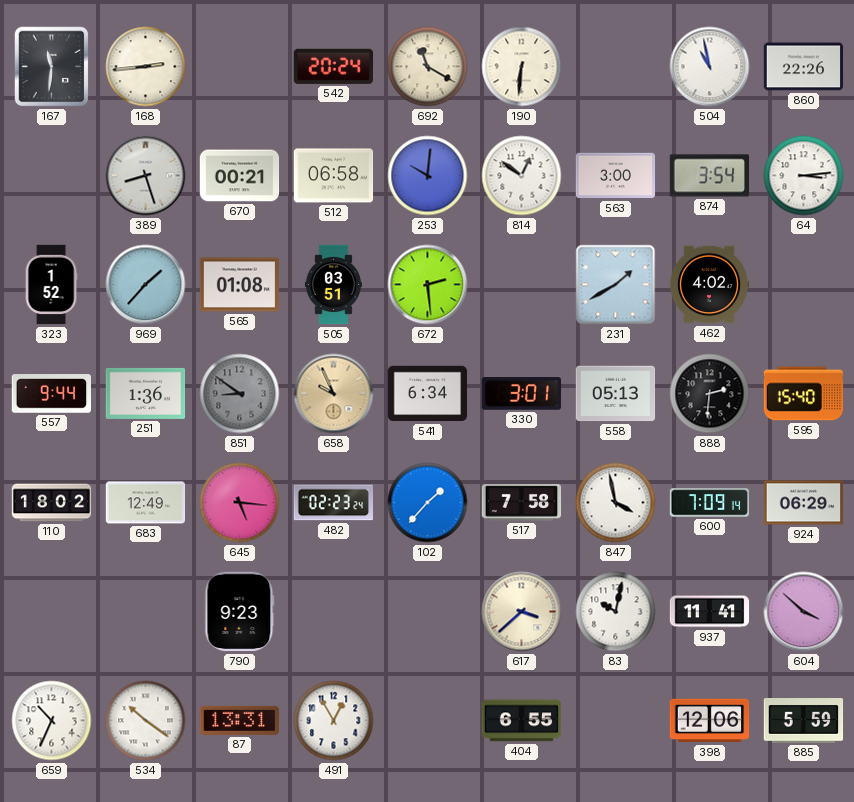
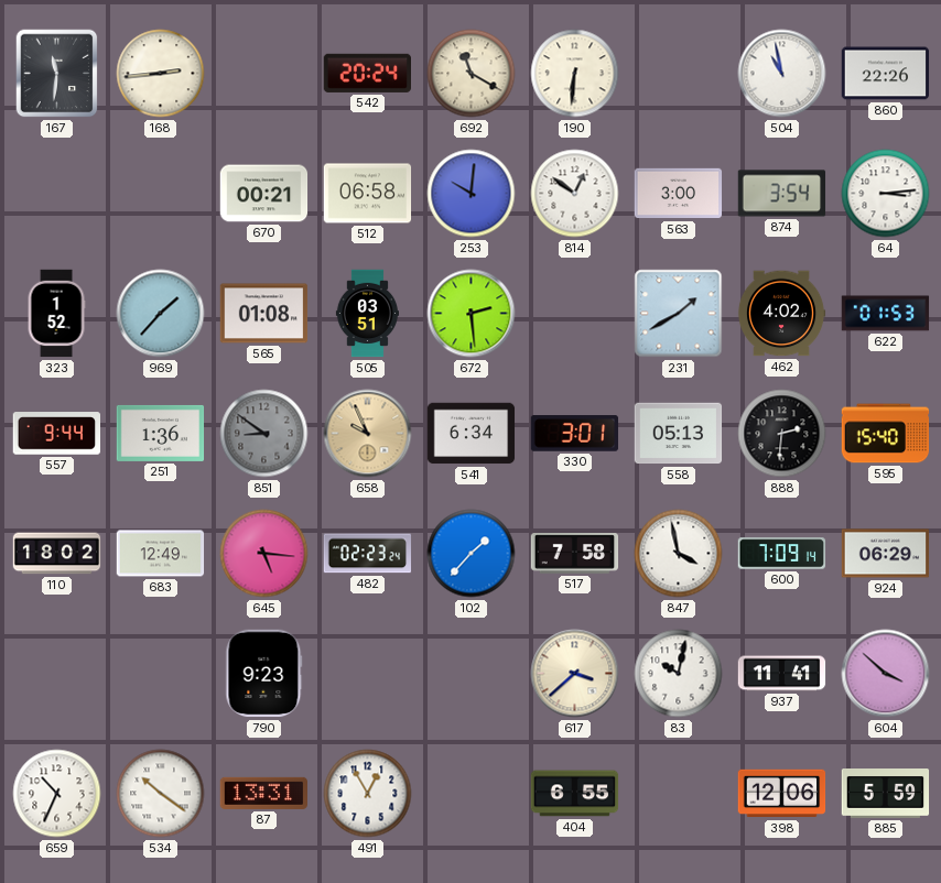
389: 8:27 -> none (146, 176)
622: none -> 01:53 (886, 314)
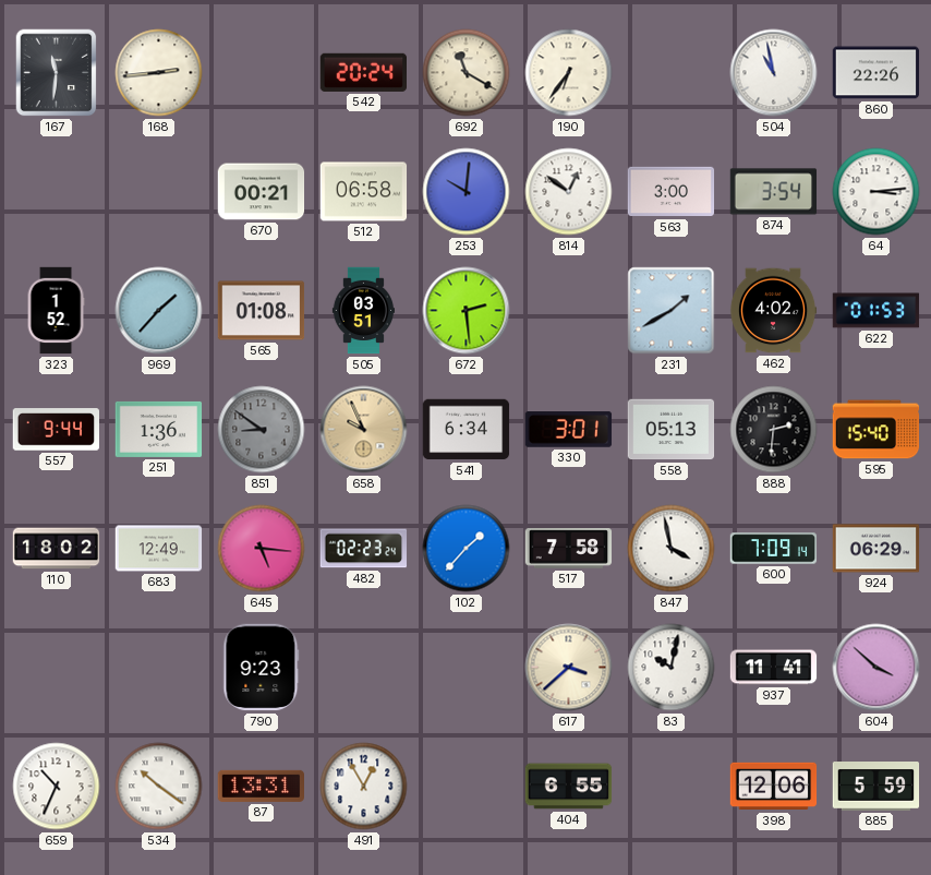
190: 6:31 -> 6:36 (569, 73)
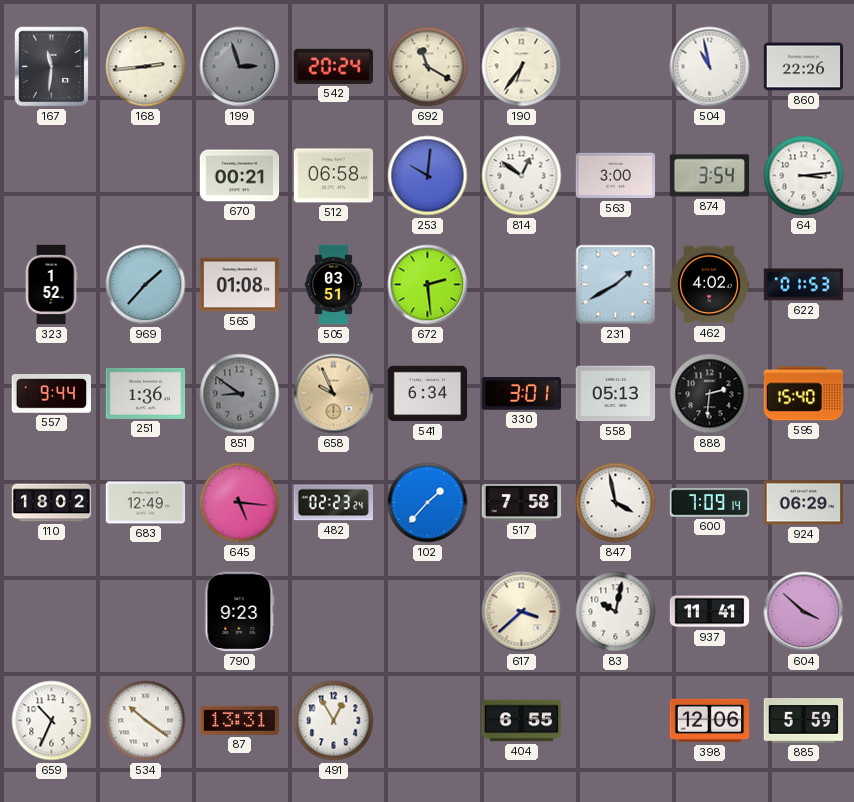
199: none -> 2:57 (240, 67)
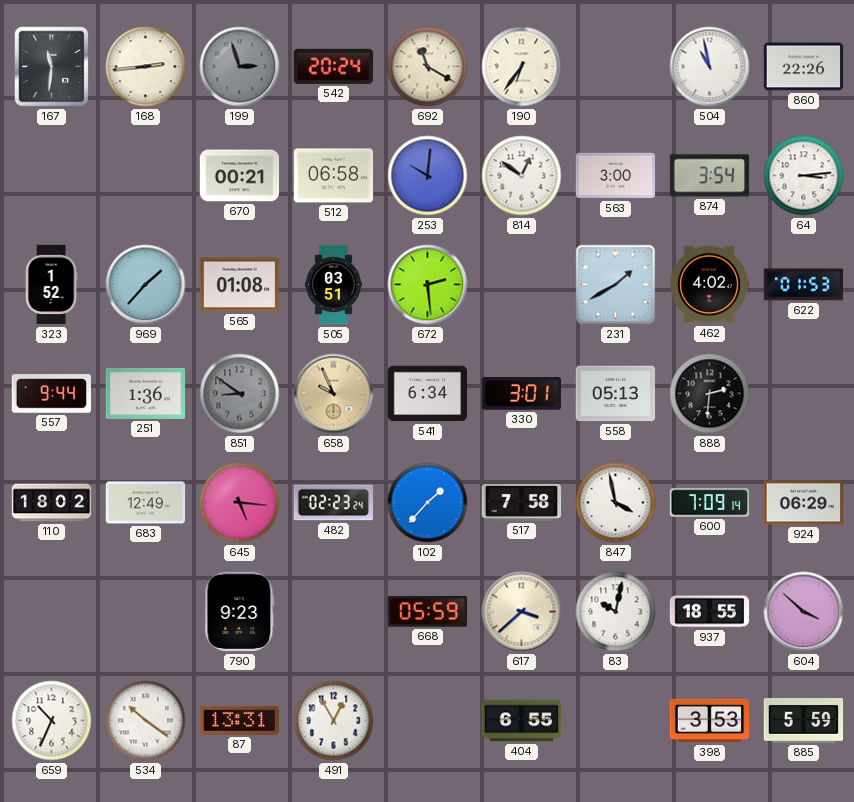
595: 15:40 -> none (804, 394)
668: none -> 05:59 (427, 611)
937: 11:41 -> 18:55 (710, 612)
398: 12:06 -> 3:53 (710, 721)
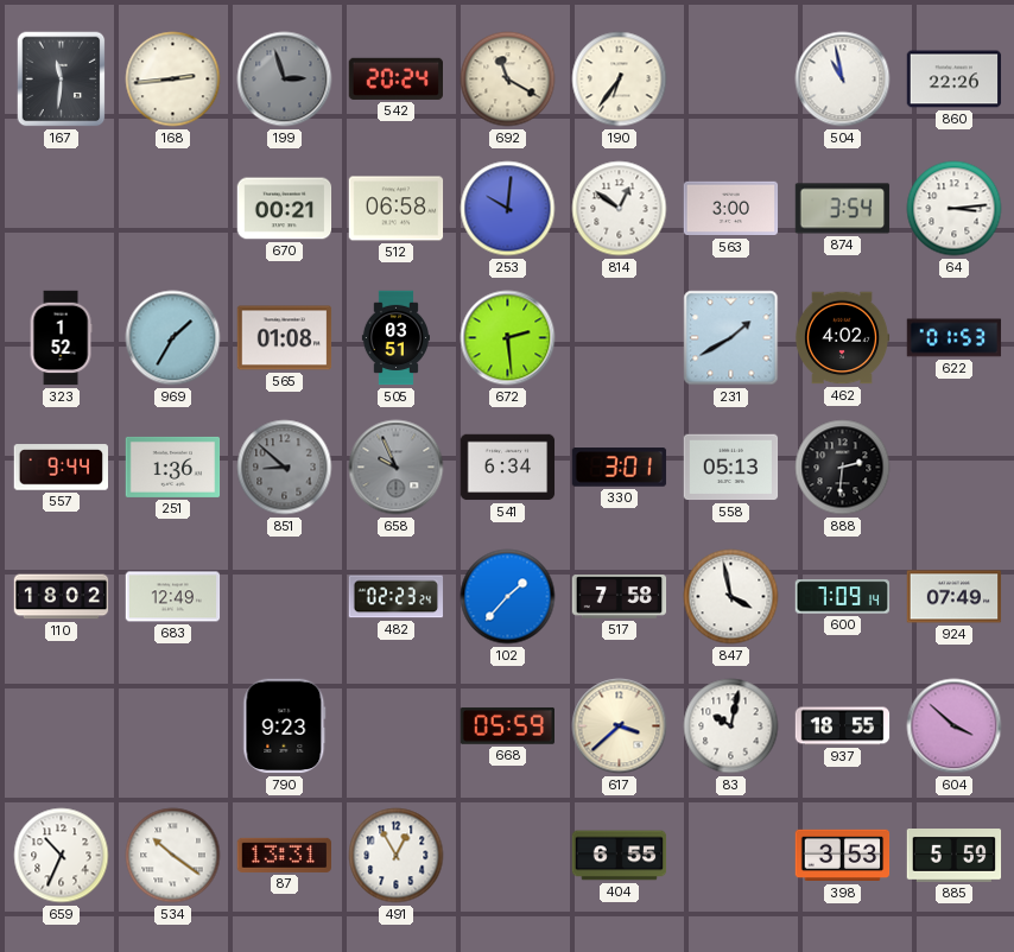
969: 1:37 -> 1:35 (173, 338)
851: 8:51 -> 8:52 (285, 468)
658 dial: champagne -> grey (397, 468)
645: 5:16 -> none (240, 503)
924: 06:29 -> 07:49 (955, 597)
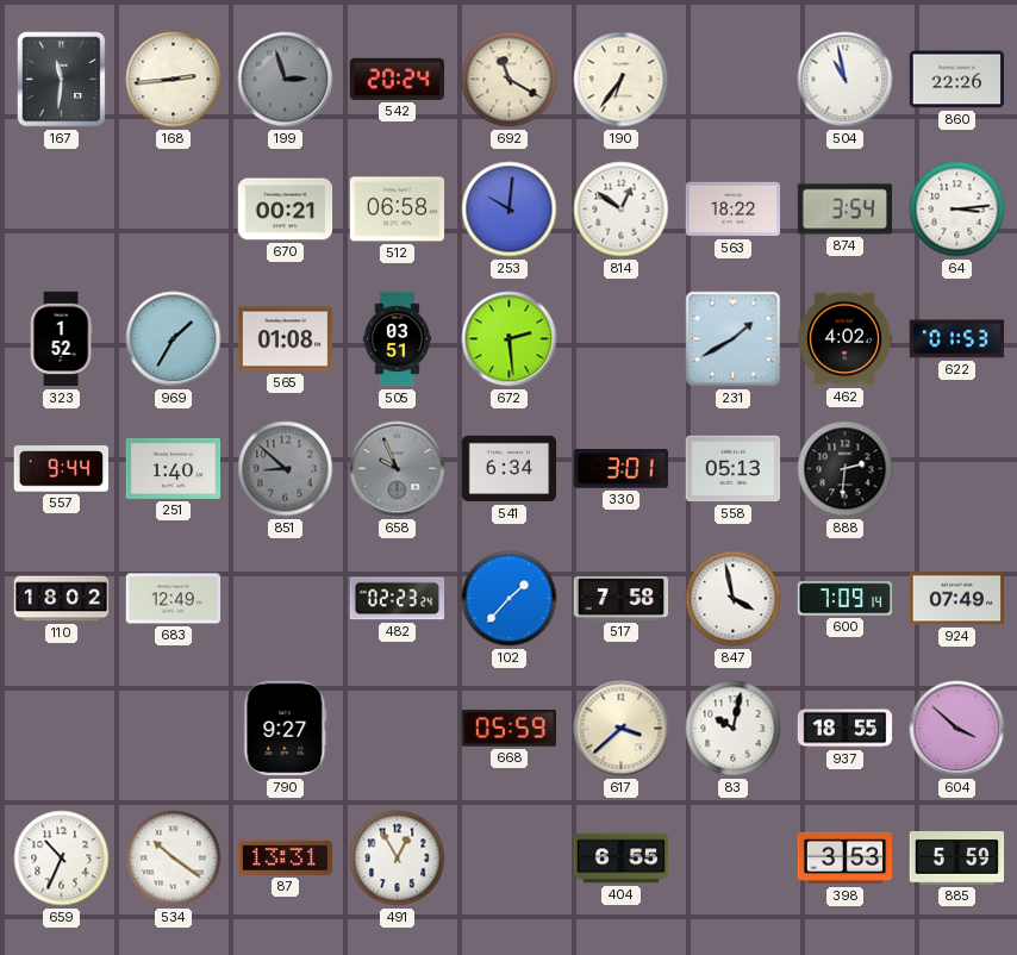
563: 3:00 -> 18:22 (734, 210)
251: 1:36 -> 1:40 (174, 468)
790: 9:23 -> 9:27 (286, 729)
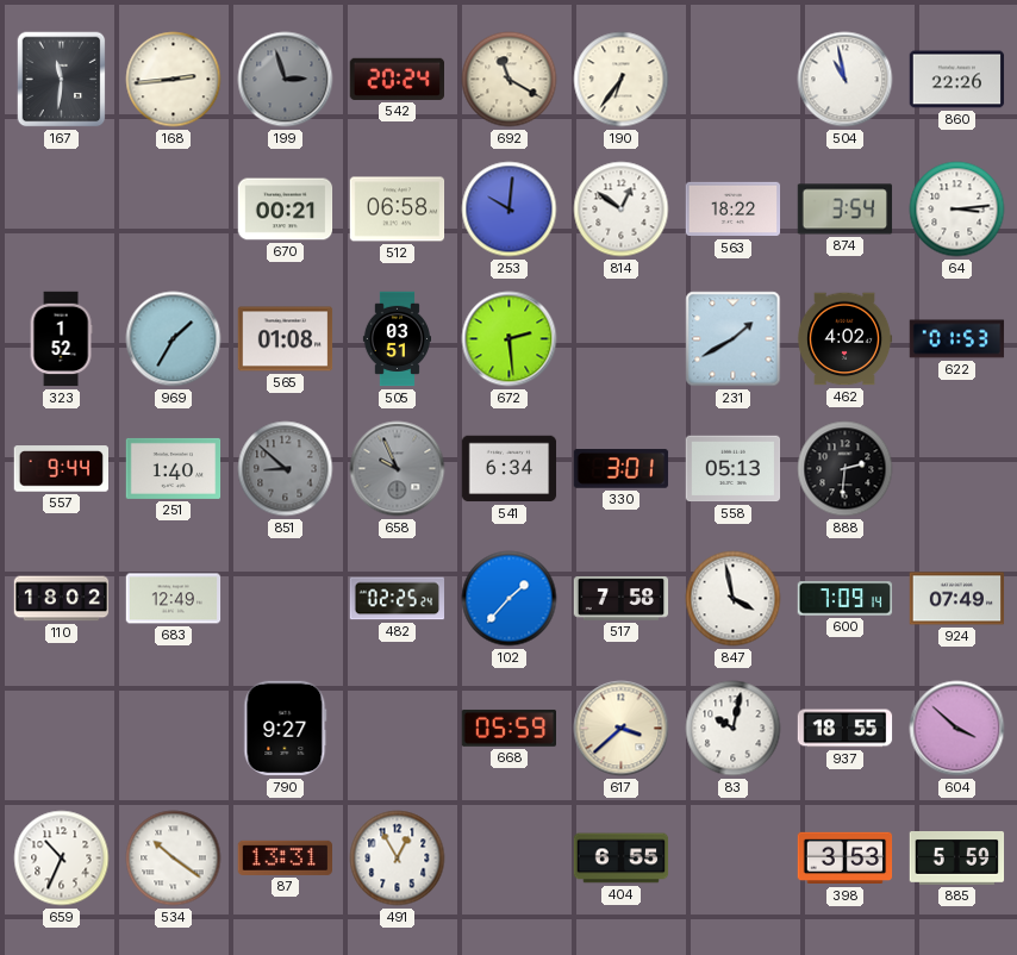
482: 02:23 -> 02:25 (398, 599)
